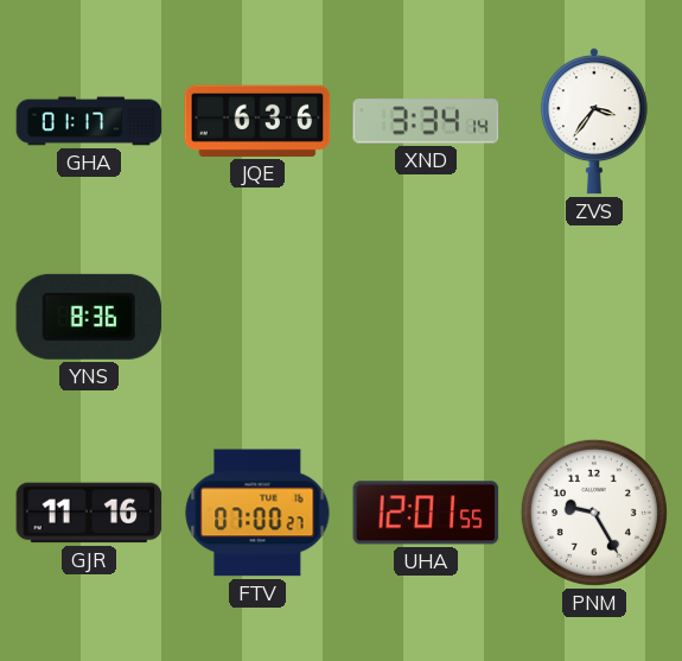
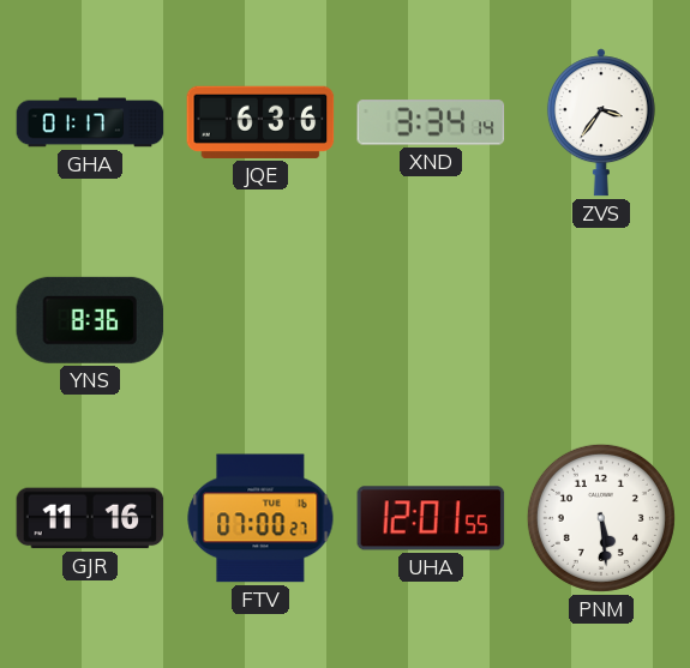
PNM: 9:25 -> 5:29 (601, 518)
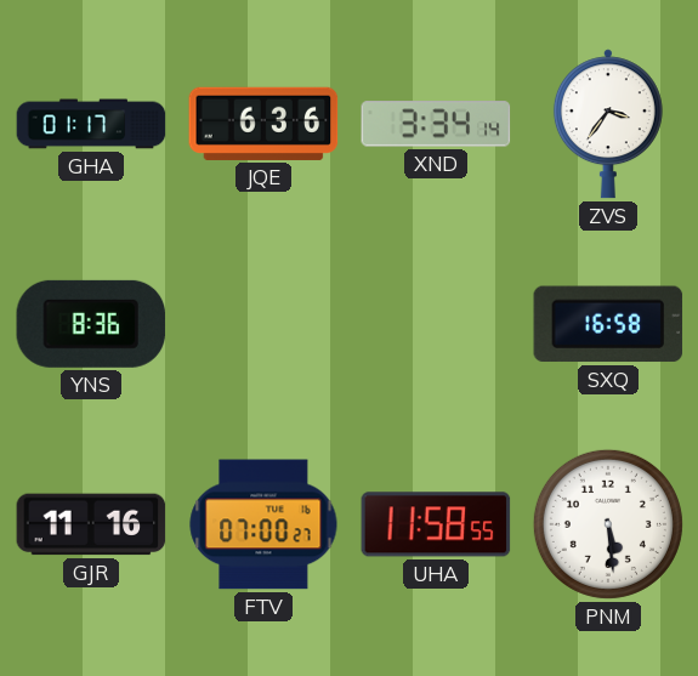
SXQ: none -> 16:58 (608, 324)
UHA: 12:01 -> 11:58 (436, 524)
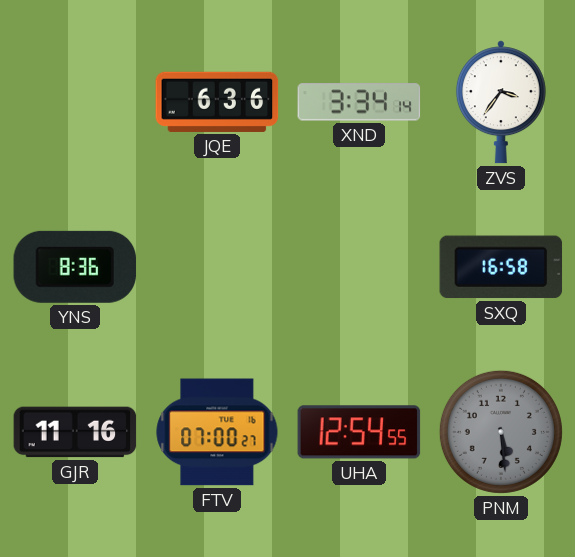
GHA: 01:17 -> none (91, 124)
UHA: 11:58 -> 12:54 (359, 432)
PNM dial: white -> grey (501, 432)
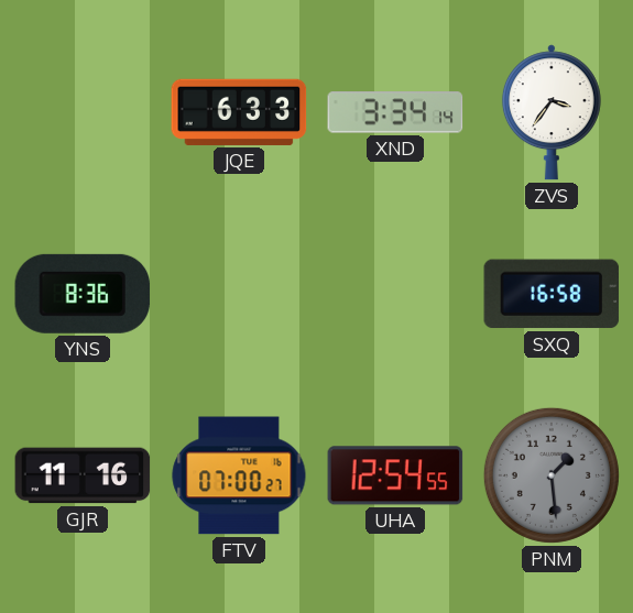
JQE: 6:36 -> 6:33 (239, 112)
PNM: 5:29 -> 1:29 (552, 475)
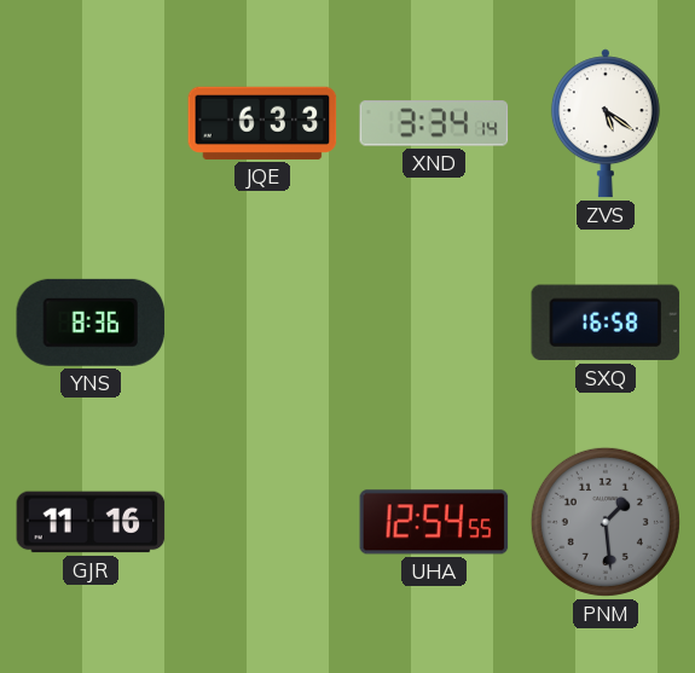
ZVS: 3:36 -> 5:21 (606, 123)
FTV: 07:00 -> none (239, 475)
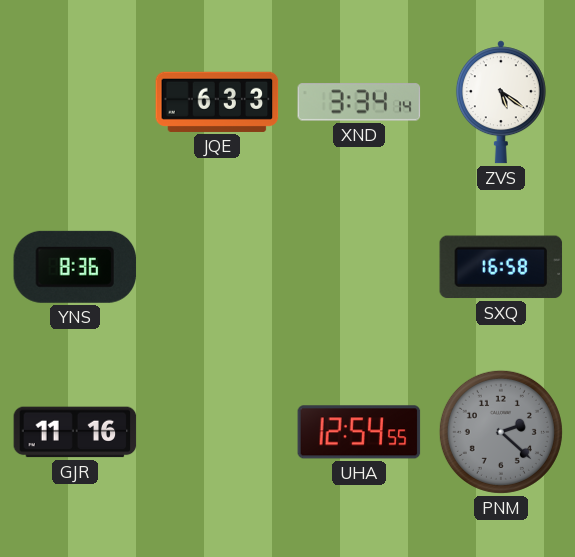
PNM: 1:29 -> 2:22 (501, 432)
